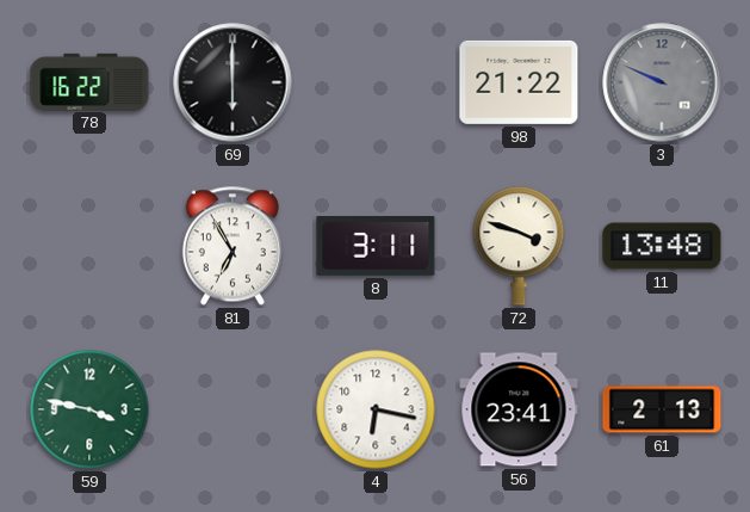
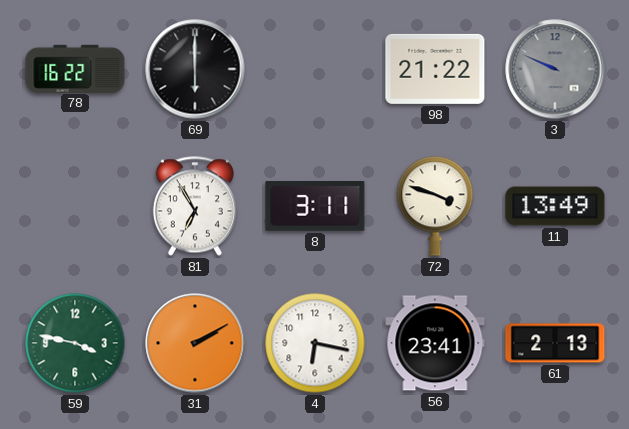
11: 13:48 -> 13:49 (555, 206)
31: none -> 2:10 (195, 343)
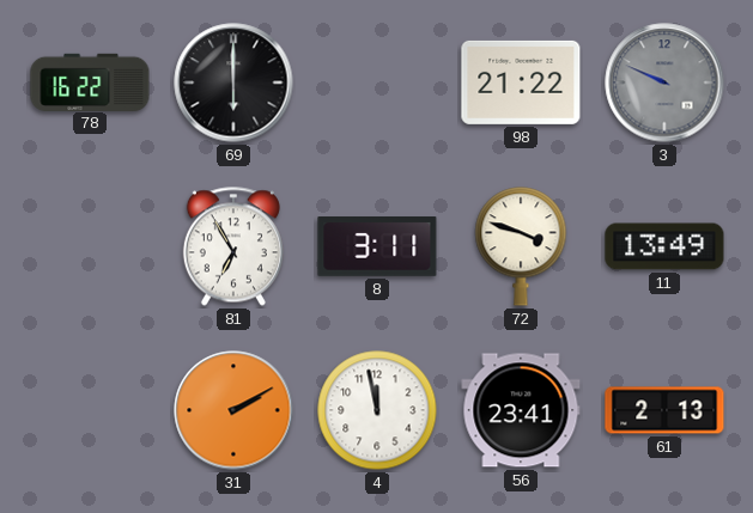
59: 3:47 -> none (75, 343)
4: 6:17 -> 11:58 (377, 410)
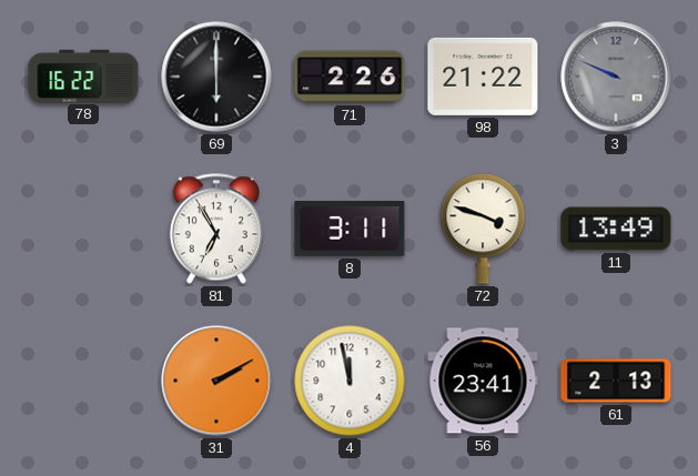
71: none -> 2:26 (350, 77)
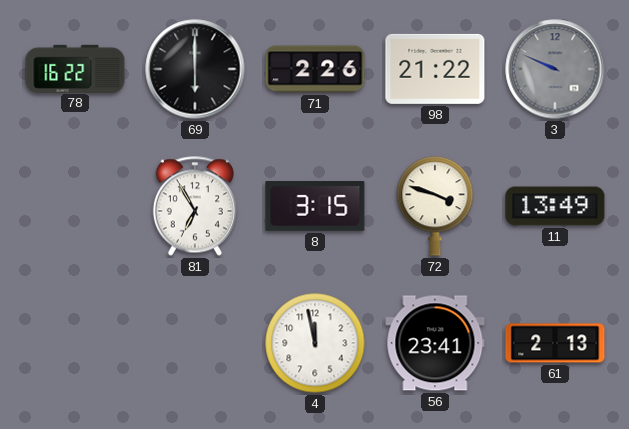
8: 3:11 -> 3:15 (315, 207)
31: 2:10 -> none (216, 381)
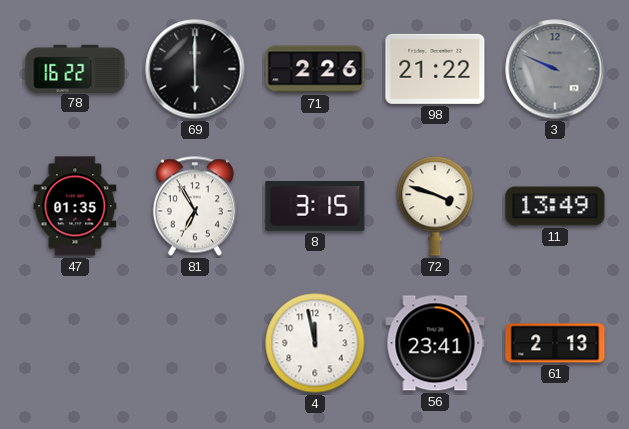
47: none -> 01:35 (75, 206)
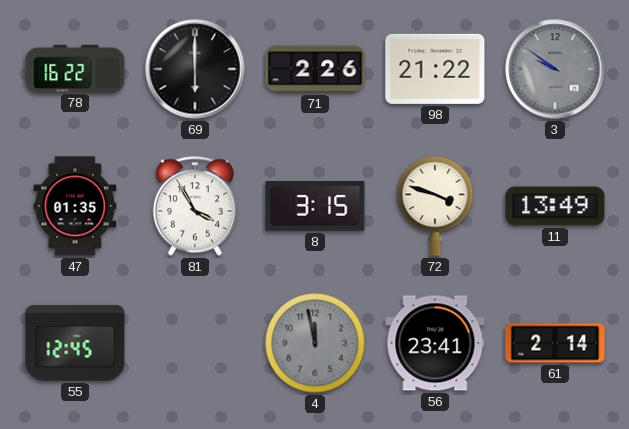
3: 9:49 -> 9:51 (555, 69)
81: 6:55 -> 3:55 (195, 206)
55: none -> 12:45 (75, 343)
4 dial: white -> grey (315, 343)
61: 2:13 -> 2:14 (555, 343)
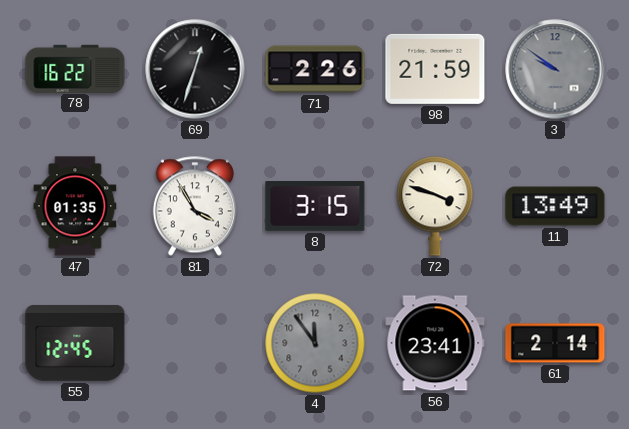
69: 6:00 -> 12:33 (195, 69)
98: 21:22 -> 21:59 (435, 69)
4: 11:58 -> 11:54 (315, 343)
